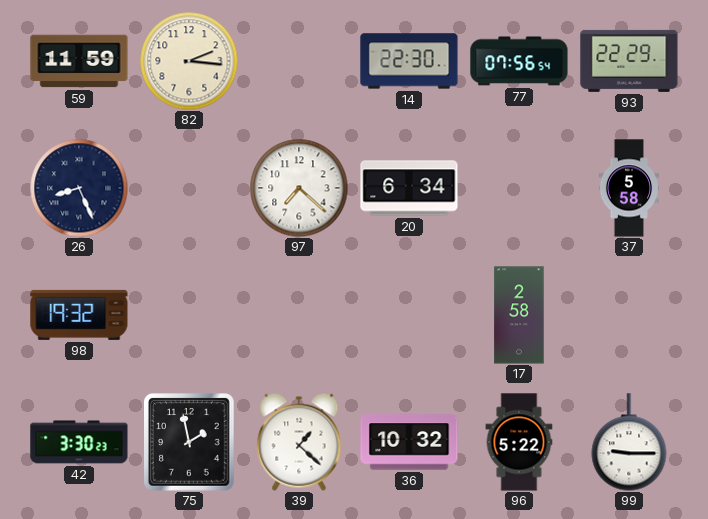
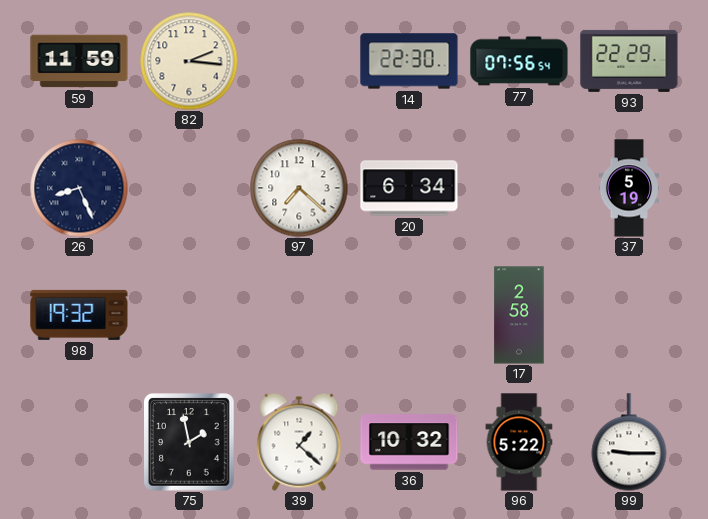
37: 5:58 -> 5:19 (629, 188)
42: 3:30 -> none (79, 442)
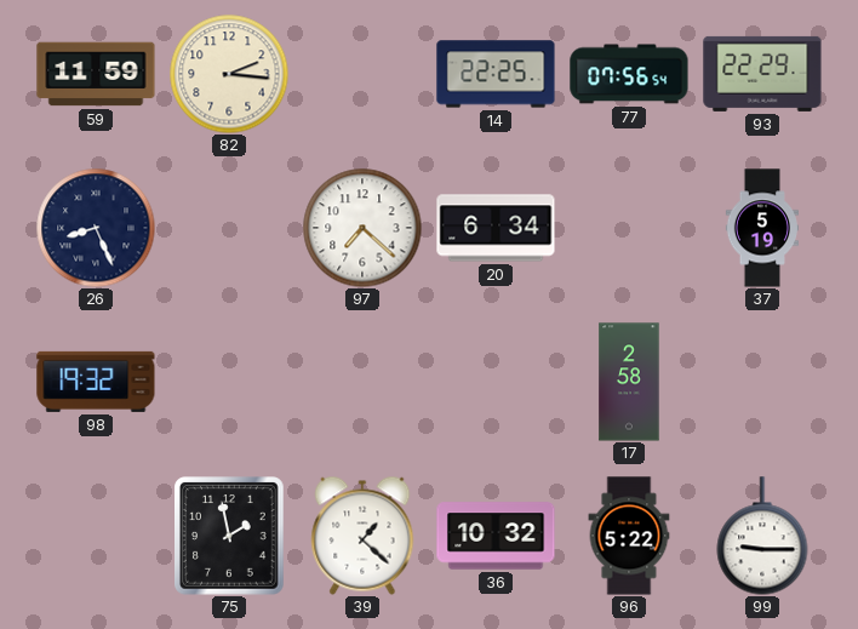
14: 22:30 -> 22:25 (496, 74)
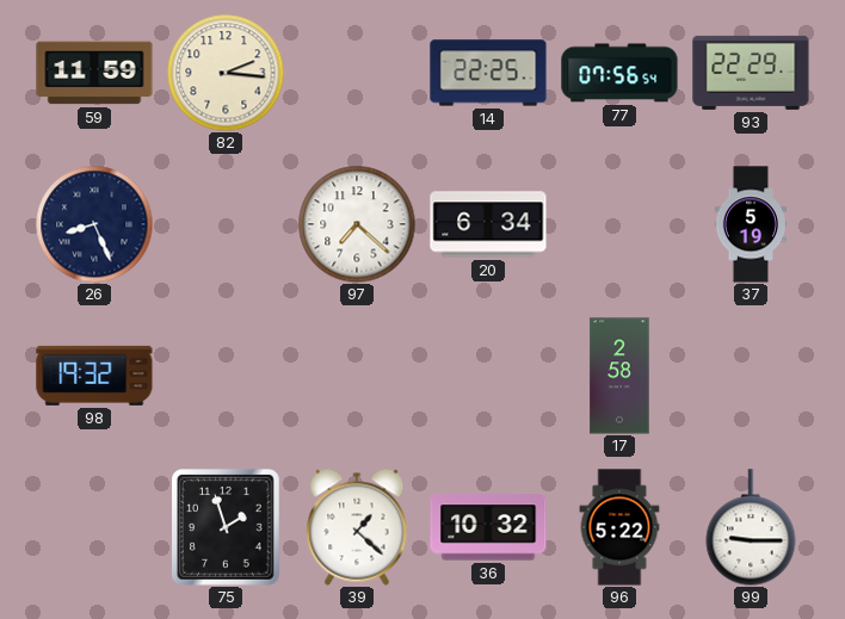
75: 1:58 -> 1:57 (226, 527)
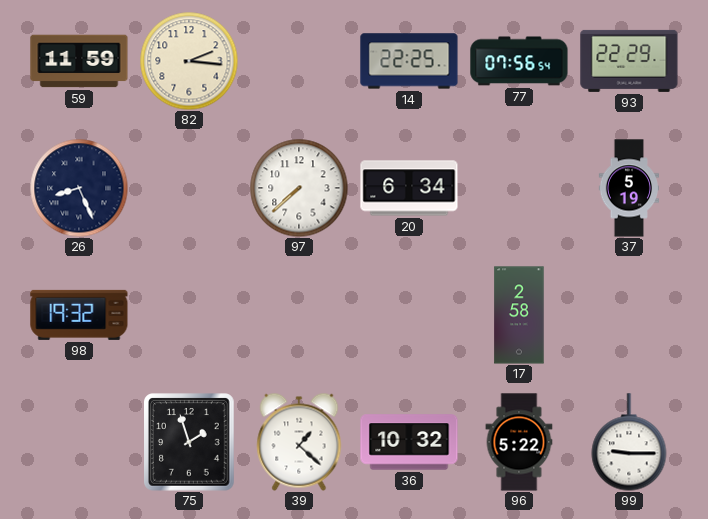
97: 7:22 -> 7:38 (299, 188)
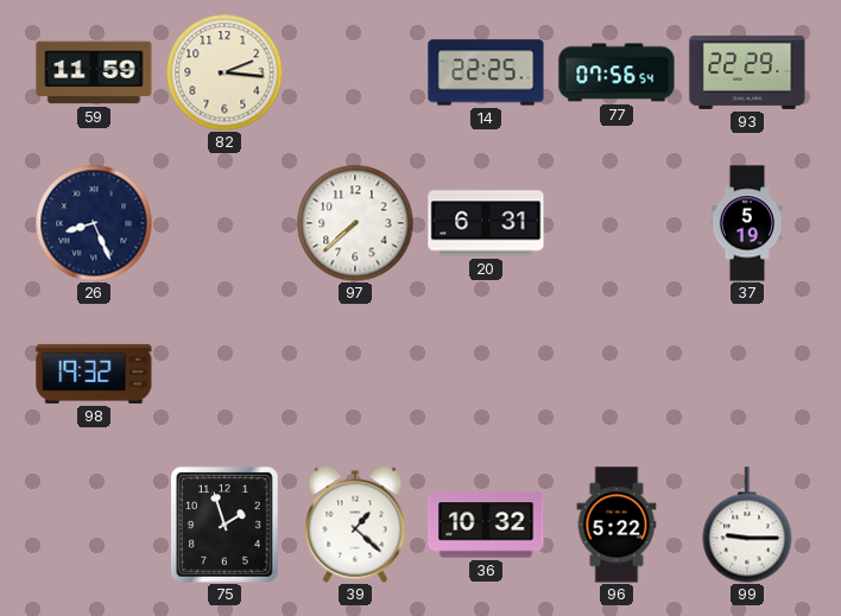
20: 6:34 -> 6:31 (486, 223)
17: 2:58 -> none (519, 315)
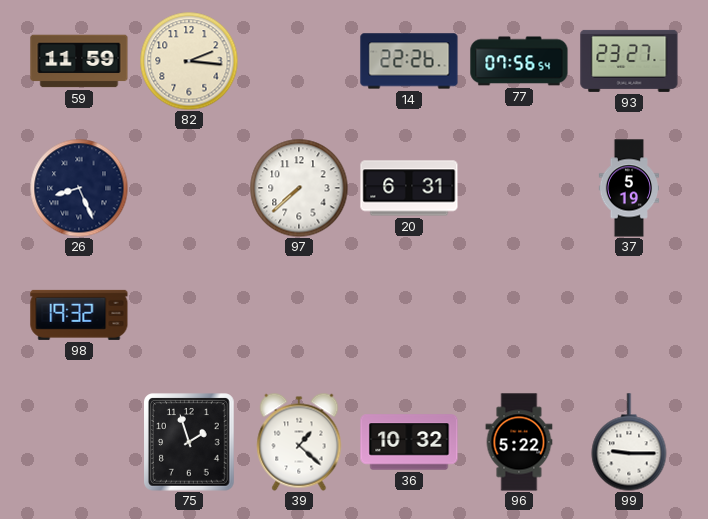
14: 22:25 -> 22:26 (409, 61)
93: 22:29 -> 23:27 (629, 61)
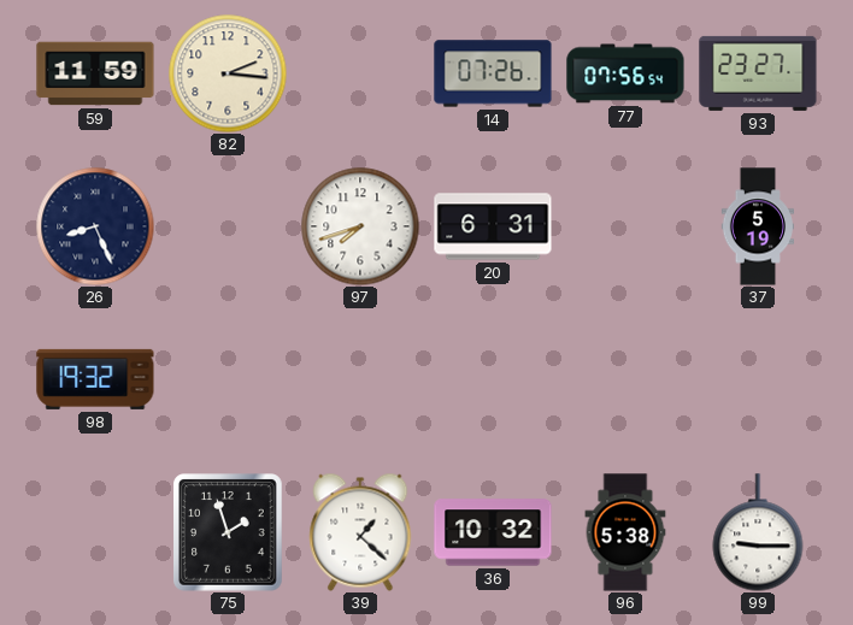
14: 22:26 -> 07:26 (493, 73)
97: 7:38 -> 7:42 (360, 226)
96: 5:22 -> 5:38 (625, 532)
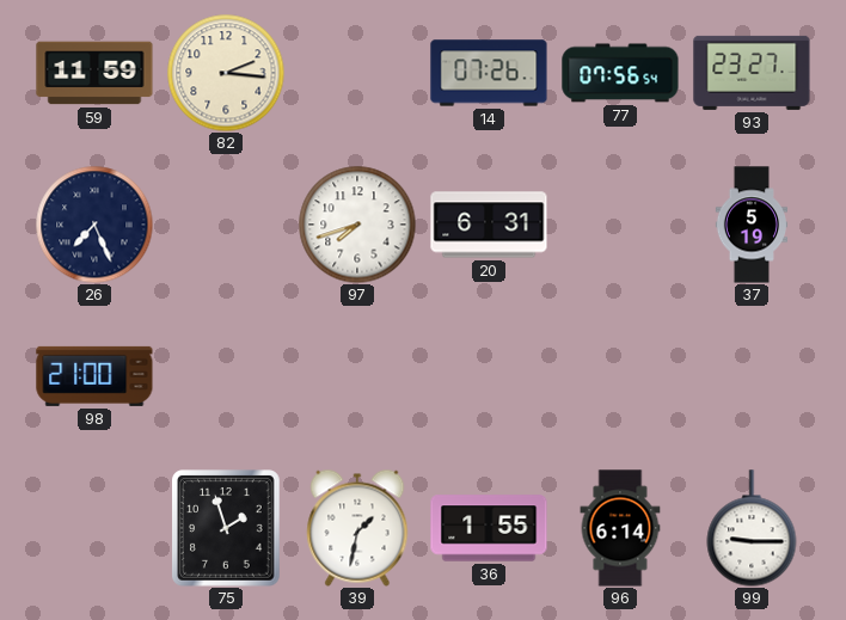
26: 8:26 -> 7:26 (94, 225)
98: 19:32 -> 21:00 (94, 376)
39: 1:22 -> 1:32 (357, 528)
36: 10:32 -> 1:55 (489, 528)
96: 5:38 -> 6:14 (620, 528)
